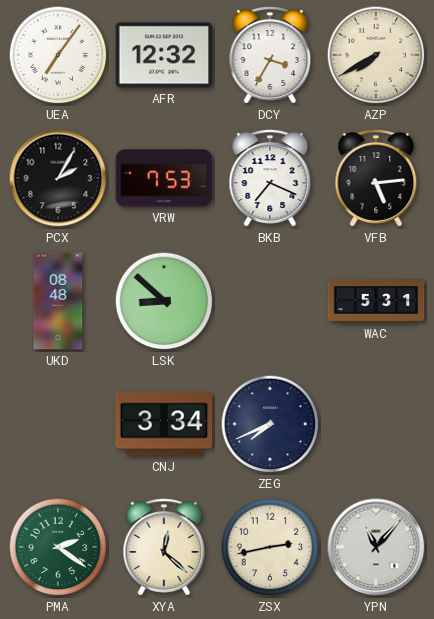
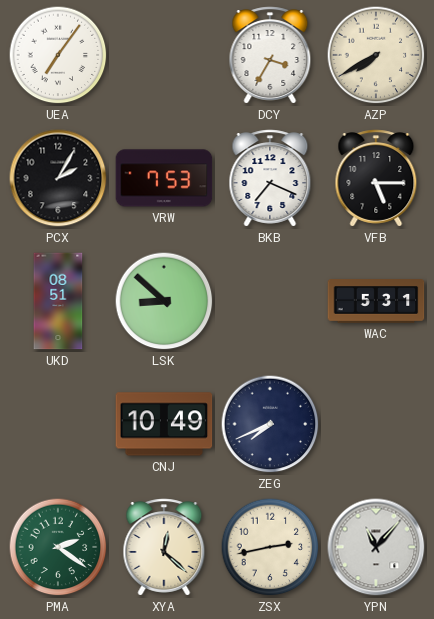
AFR: 12:32 -> none (164, 55)
VFB: 5:14 -> 5:15 (376, 178)
UKD: 08:48 -> 08:51 (58, 301)
CNJ: 3:34 -> 10:49 (164, 424)
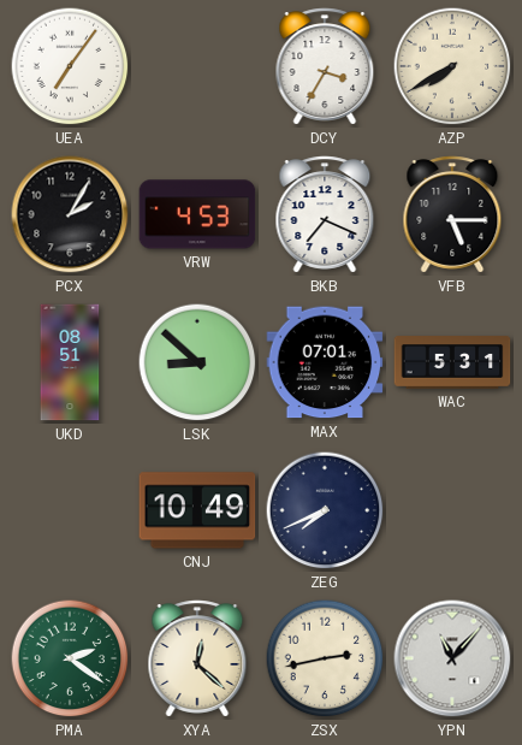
VRW: 7:53 -> 4:53 (197, 214)
MAX: none -> 07:01 (325, 362)
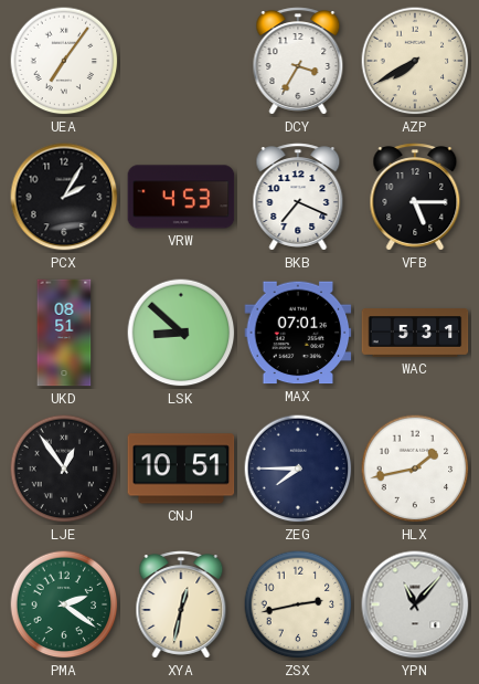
LJE: none -> 12:54 (64, 469)
CNJ: 10:49 -> 10:51 (181, 469)
ZEG: 7:41 -> 7:45 (298, 469)
HLX: none -> 1:43 (415, 469)
XYA: 12:22 -> 12:32 (181, 604)
